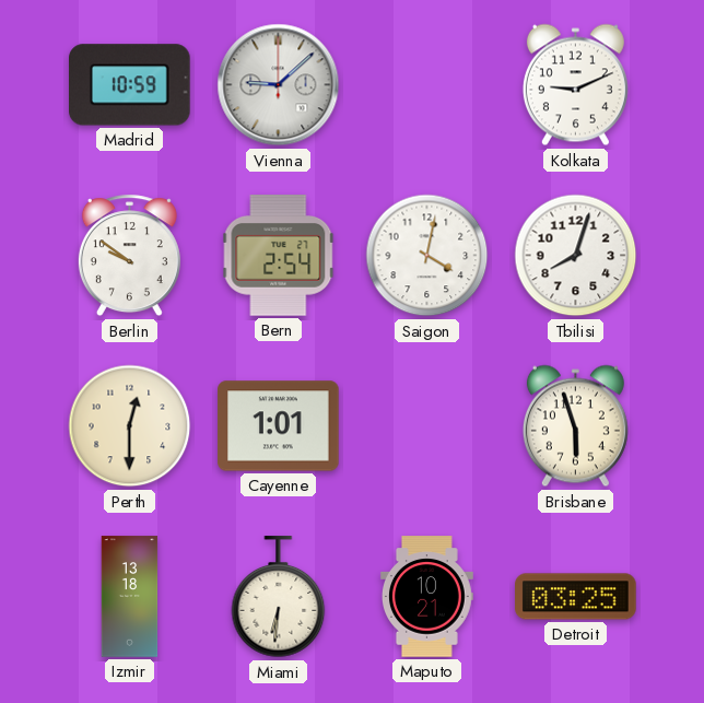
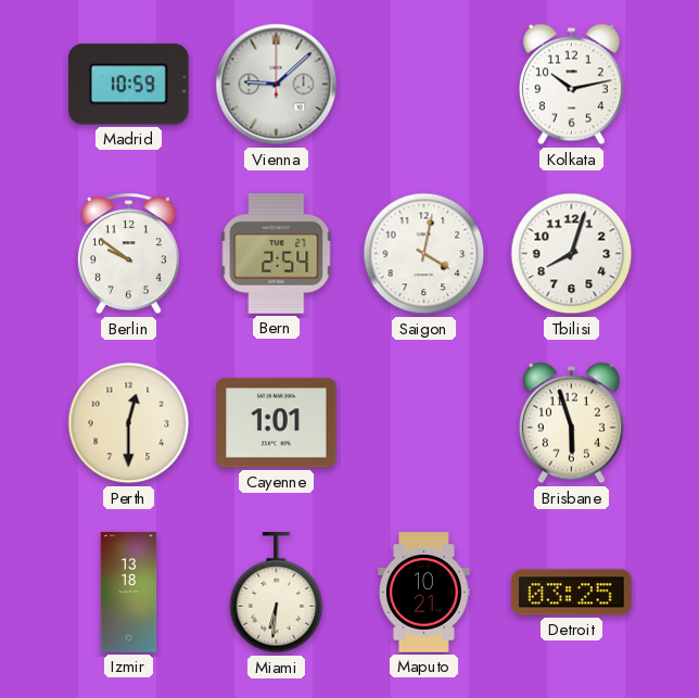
Kolkata: 9:11 -> 10:13 (571, 85)
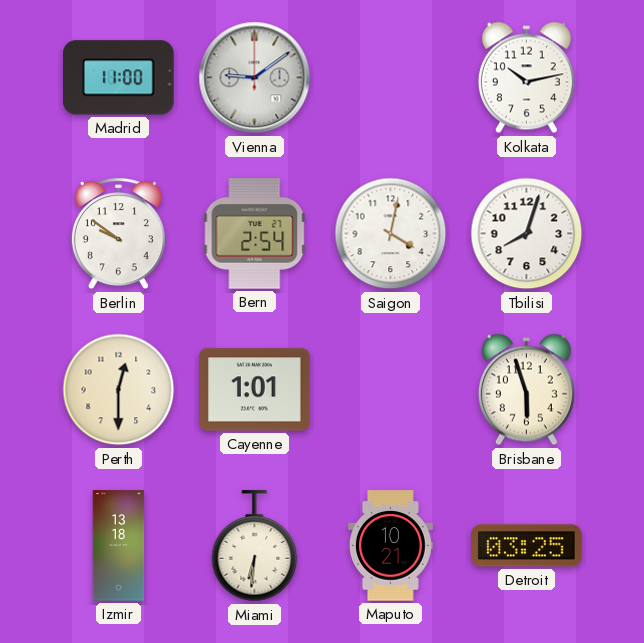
Madrid: 10:59 -> 11:00 (119, 78)
Vienna: 9:08 -> 9:09 (255, 78)
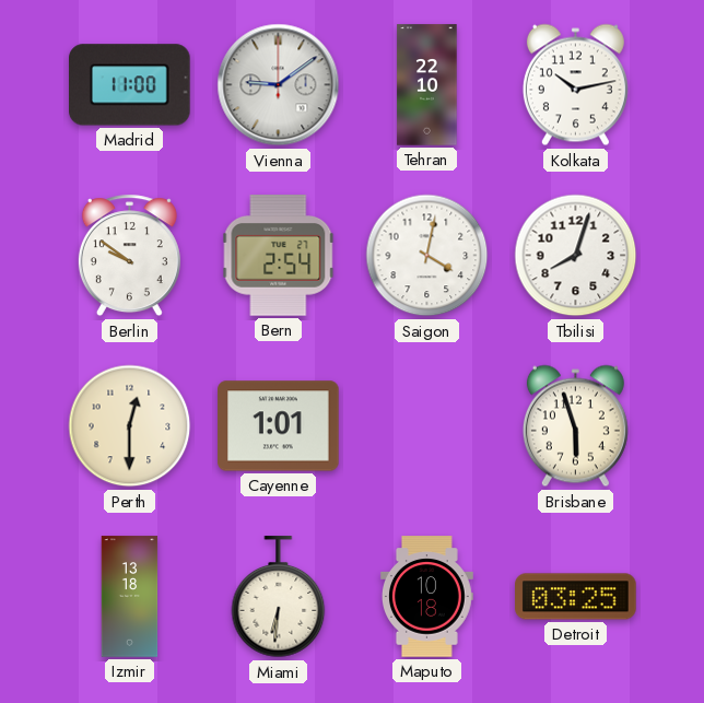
Tehran: none -> 22:10 (427, 85)
Maputo: 10:21 -> 10:18 (427, 597)
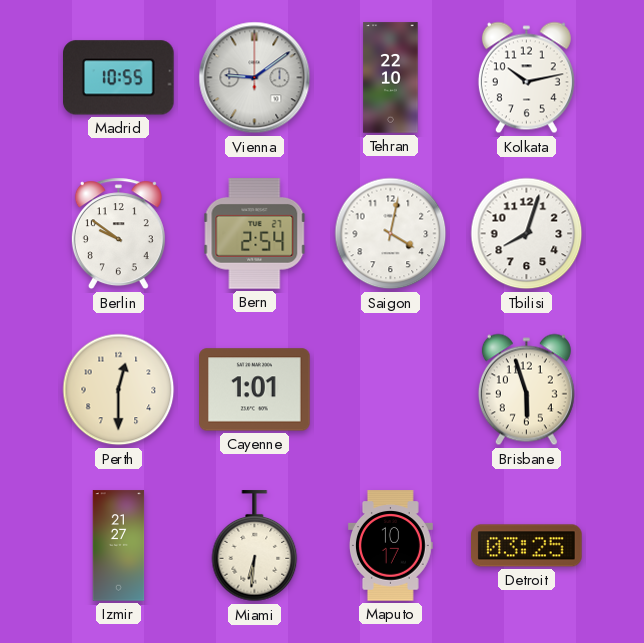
Madrid: 11:00 -> 10:55 (119, 78)
Izmir: 13:18 -> 21:27 (119, 546)
Maputo: 10:18 -> 10:17 (391, 546)
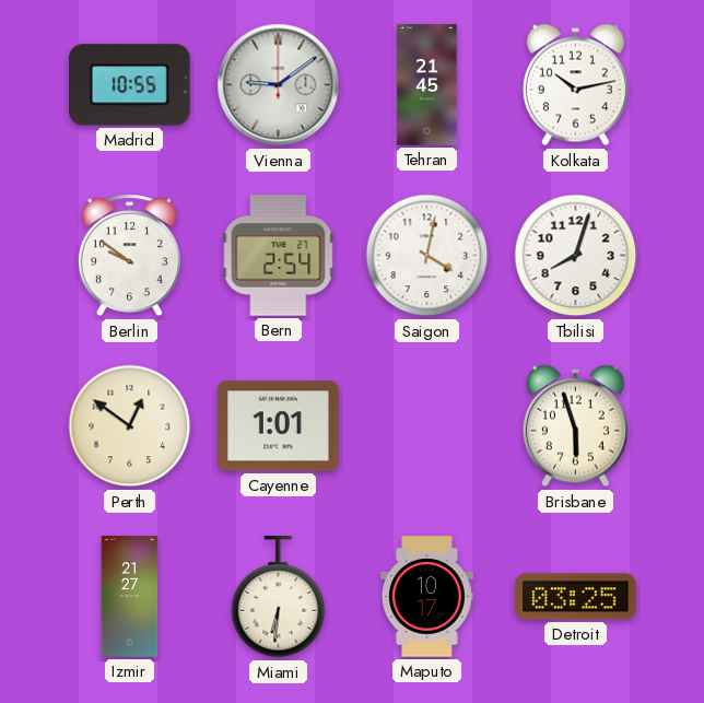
Tehran: 22:10 -> 21:45 (427, 85)
Perth: 12:30 -> 12:51 (130, 426)
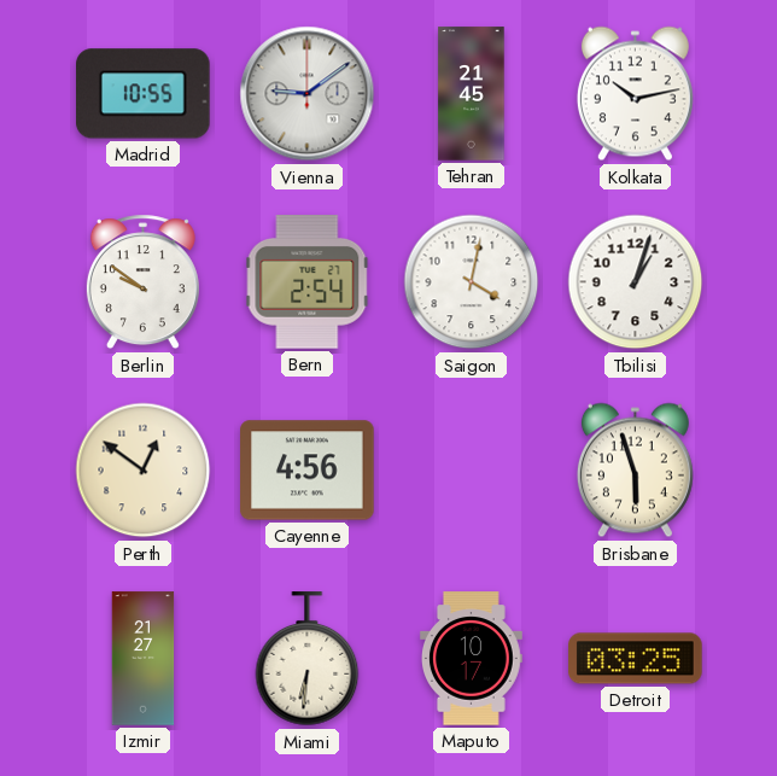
Tbilisi: 8:03 -> 1:03 (636, 282)
Cayenne: 1:01 -> 4:56 (308, 471)
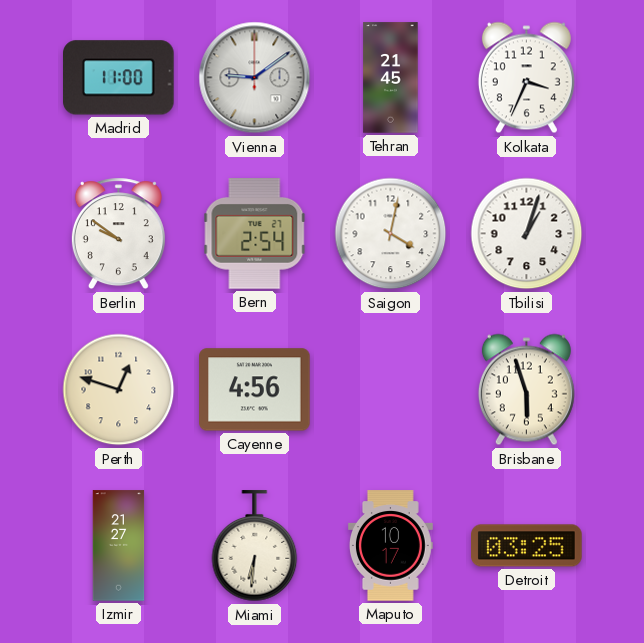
Madrid: 10:55 -> 11:00 (119, 78)
Kolkata: 10:13 -> 3:34 (526, 78)
Perth: 12:51 -> 12:48 (119, 390)
